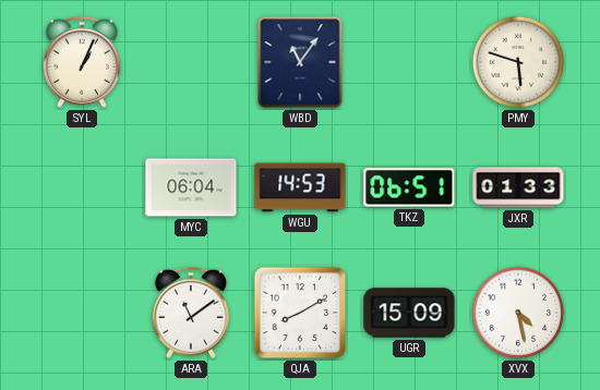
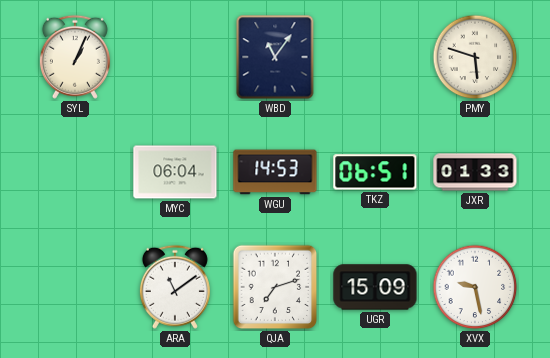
QJA: 8:10 -> 7:12 (275, 287)
XVX: 4:28 -> 9:28 (475, 287)
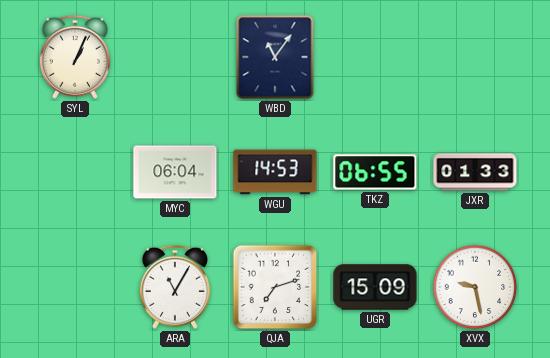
PMY: 5:48 -> none (475, 57)
TKZ: 06:51 -> 06:55 (375, 172)
ARA: 11:09 -> 11:05 (175, 287)
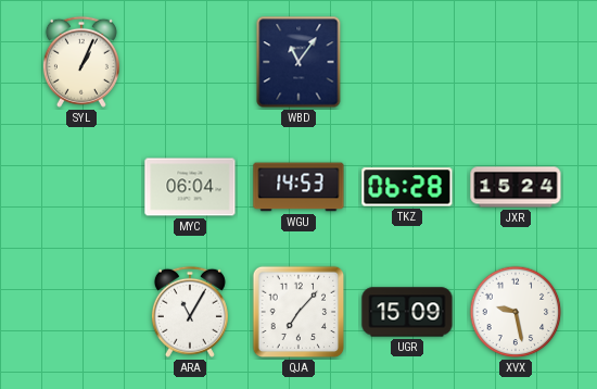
TKZ: 06:55 -> 06:28 (407, 187)
JXR: 01:33 -> 15:24 (516, 187)
QJA: 7:12 -> 7:07 (298, 312)
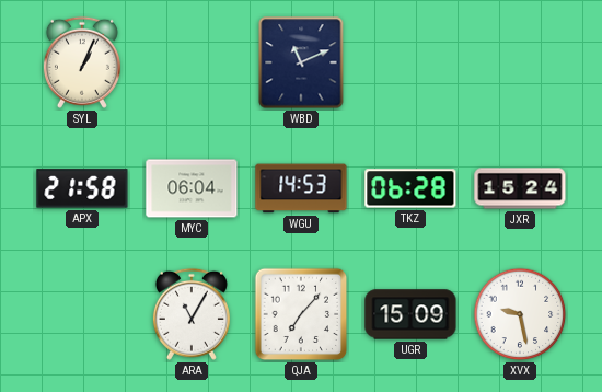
WBD: 11:06 -> 11:11 (301, 62)
APX: none -> 21:58 (82, 188)
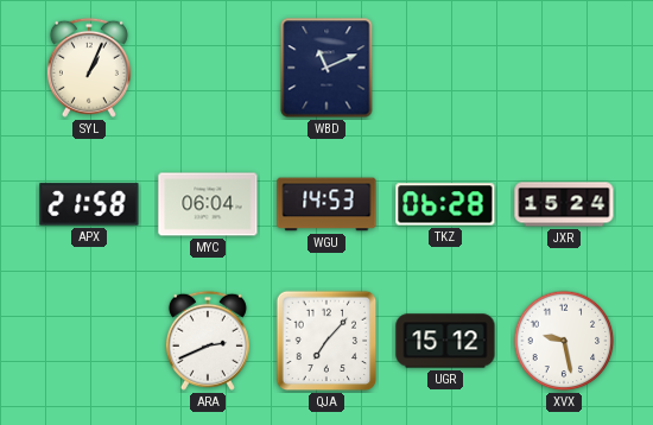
ARA: 11:05 -> 2:41 (208, 341)
UGR: 15:09 -> 15:12 (445, 341)
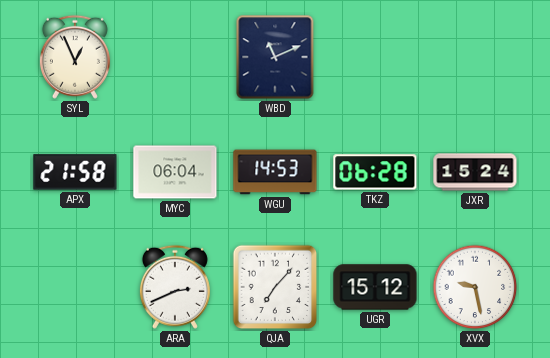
SYL: 1:04 -> 12:56 (75, 57)
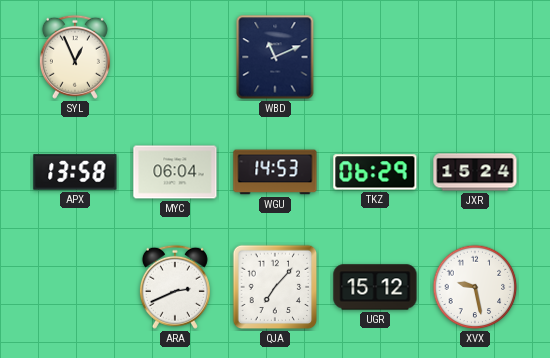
APX: 21:58 -> 13:58 (75, 172)
TKZ: 06:28 -> 06:29 (375, 172)
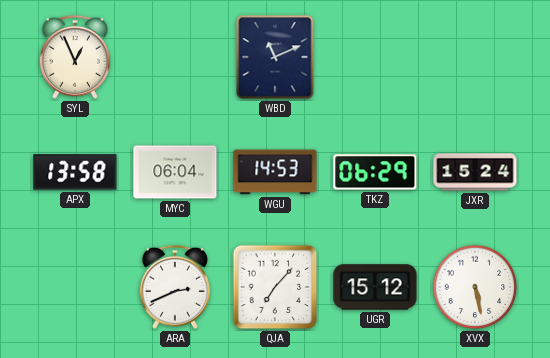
XVX: 9:28 -> 5:28 (475, 287)
